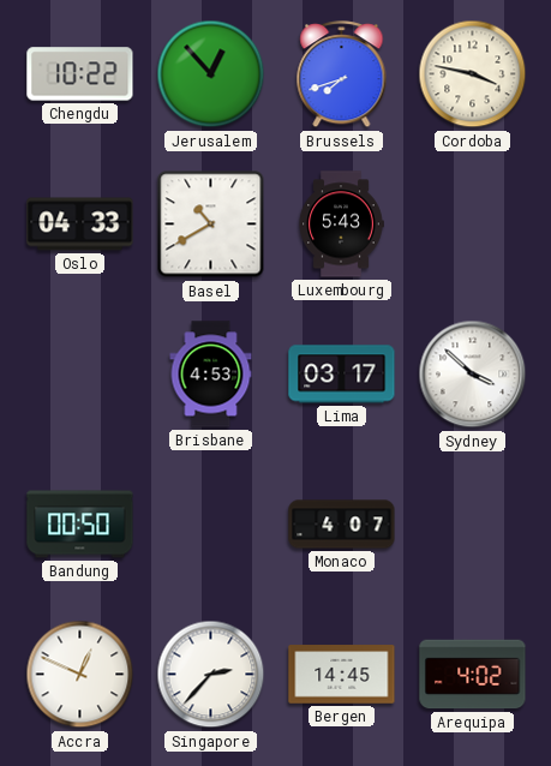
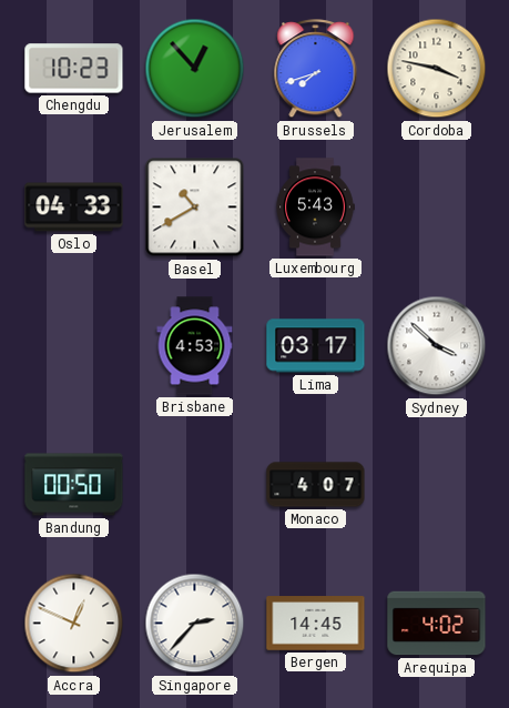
Chengdu: 10:22 -> 10:23 (74, 69)
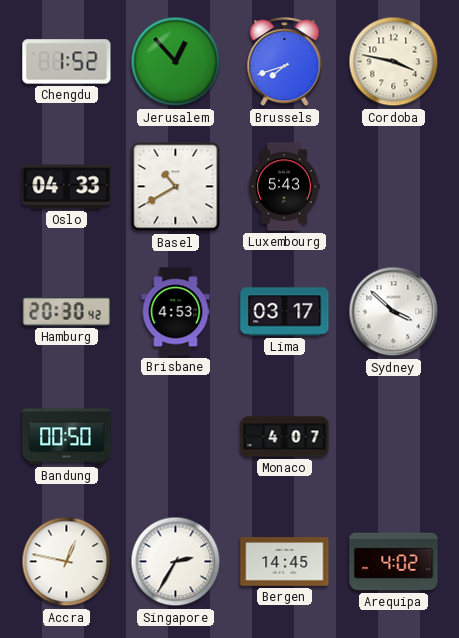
Chengdu: 10:23 -> 1:52 (67, 62)
Hamburg: none -> 20:30 (67, 312)
Accra: 12:49 -> 12:47 (67, 562)
Singapore: 2:37 -> 2:35 (176, 562)
